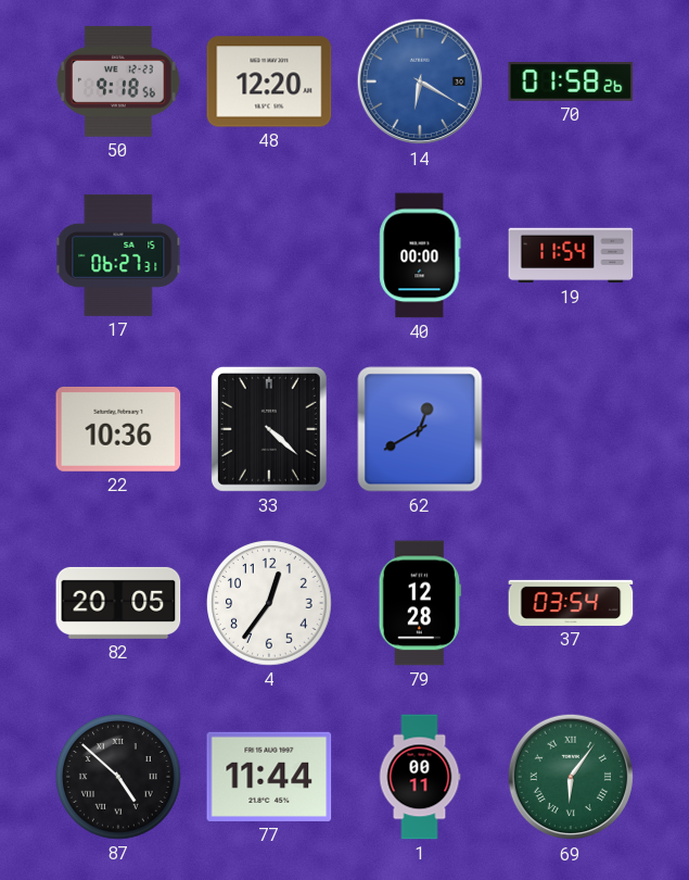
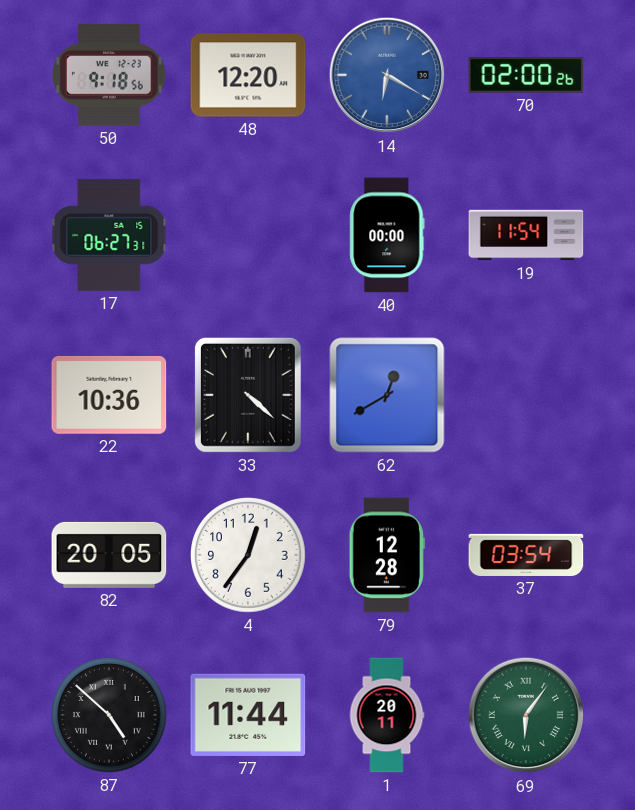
70: 01:58 -> 02:00 (526, 76)
1: 00:11 -> 20:11 (387, 715)
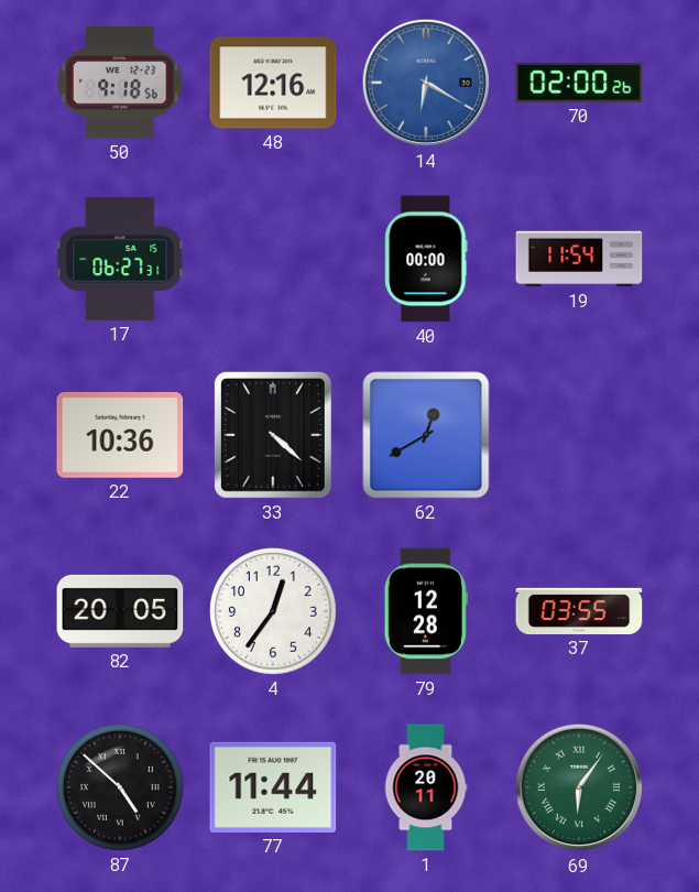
48: 12:20 -> 12:16 (273, 83)
37: 03:54 -> 03:55 (579, 611)
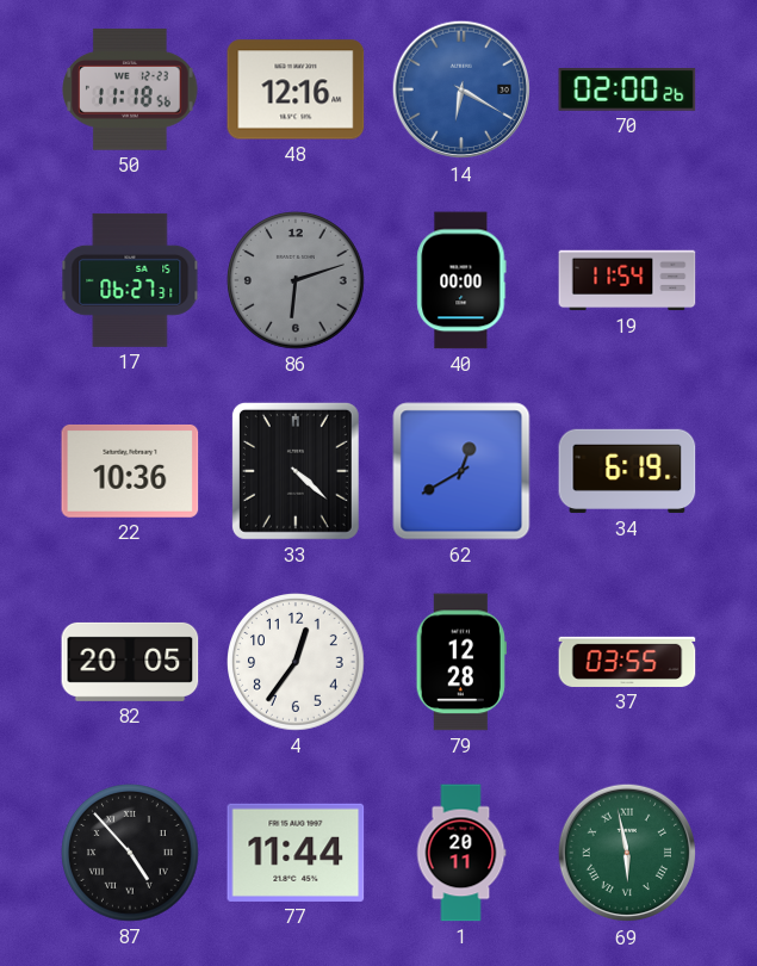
50: 9:18 -> 11:18 (130, 89)
86: none -> 6:12 (296, 280)
34: none -> 6:19 (627, 471)
87: 4:52 -> 4:53 (130, 853)
69: 6:06 -> 5:58 (627, 853)
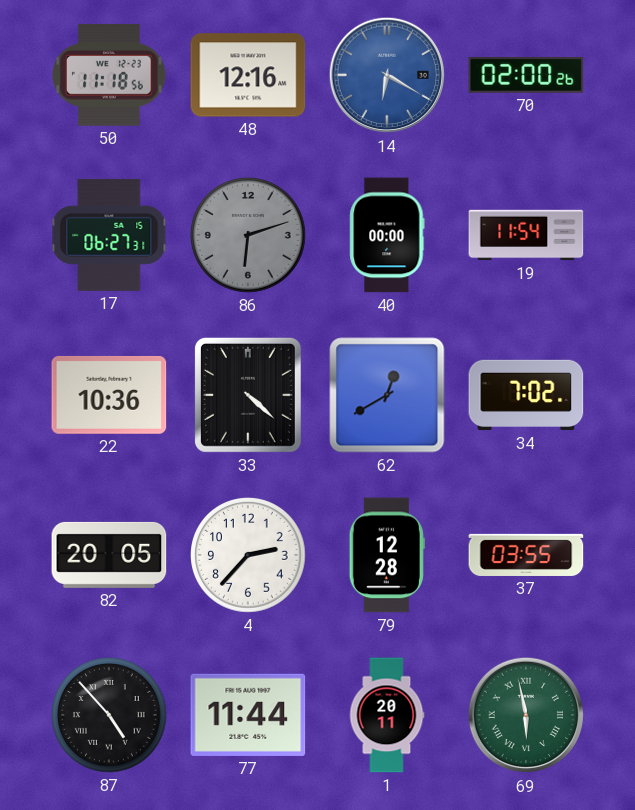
34: 6:19 -> 7:02 (526, 395)
4: 12:36 -> 2:37 (248, 555)
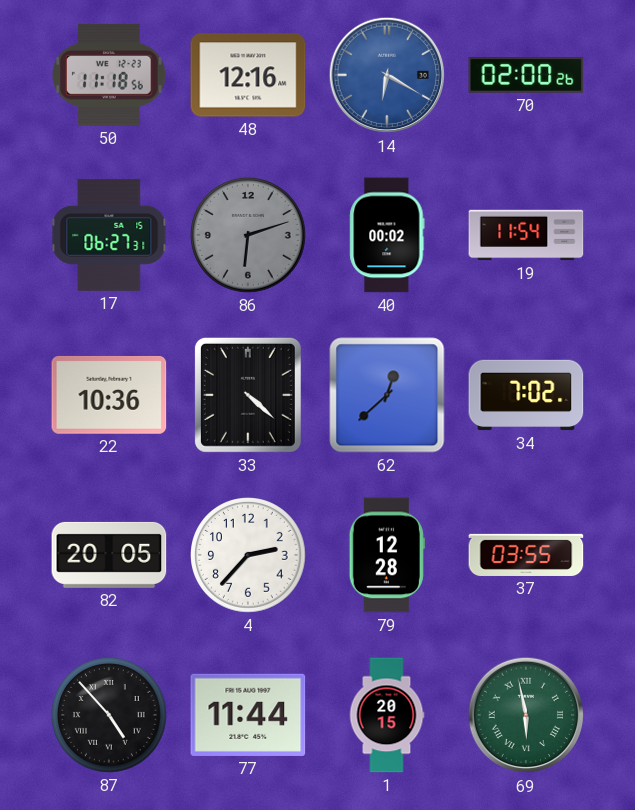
40: 00:00 -> 00:02 (387, 235)
62: 12:40 -> 12:38 (387, 395)
1: 20:11 -> 20:15 (387, 715)
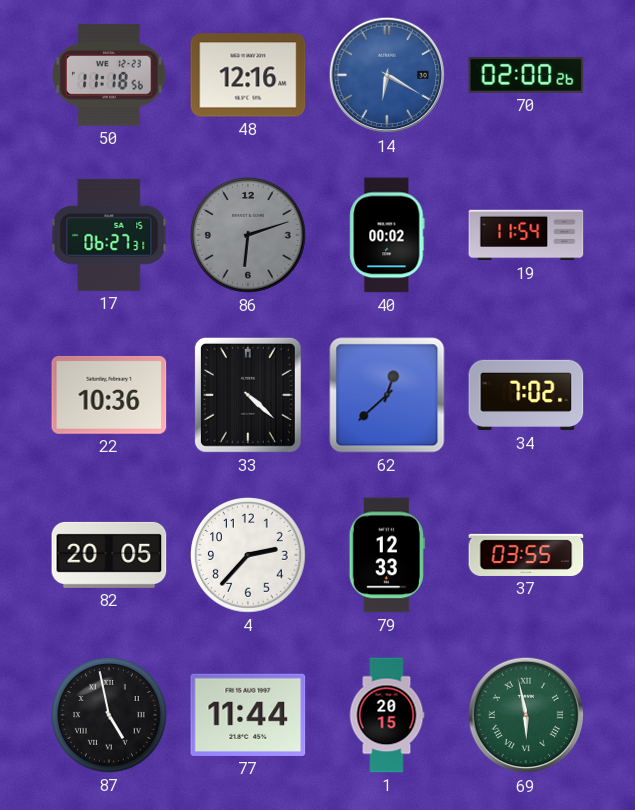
79: 12:28 -> 12:33 (387, 555)
87: 4:53 -> 4:58 (109, 715)
